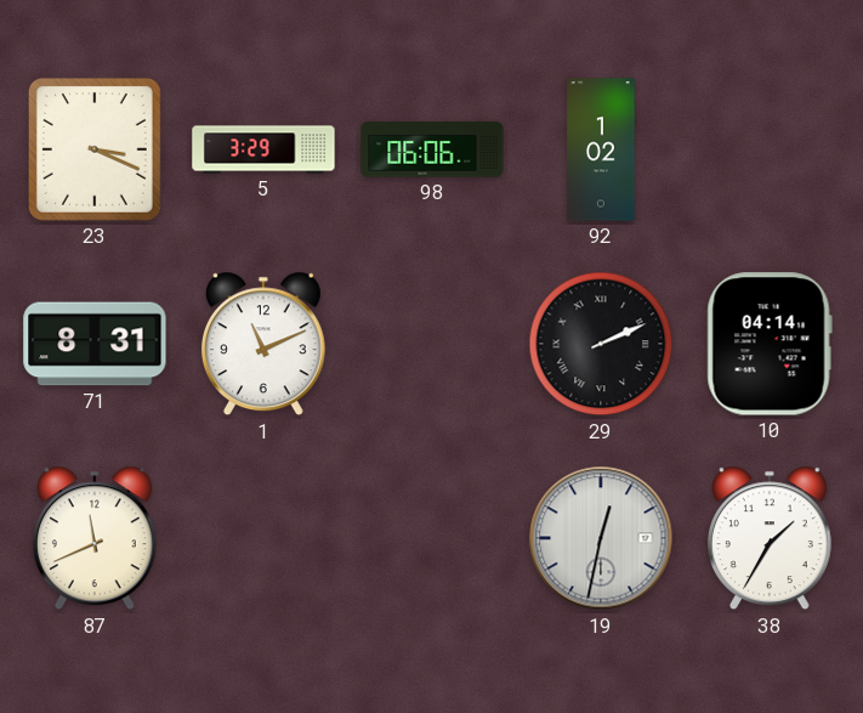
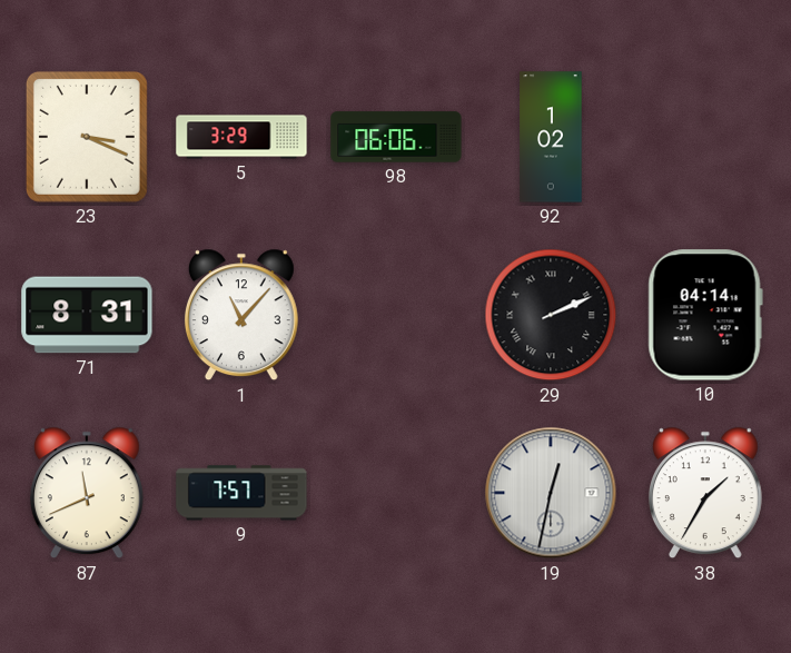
1: 11:11 -> 11:07 (241, 315)
9: none -> 7:57 (241, 493)
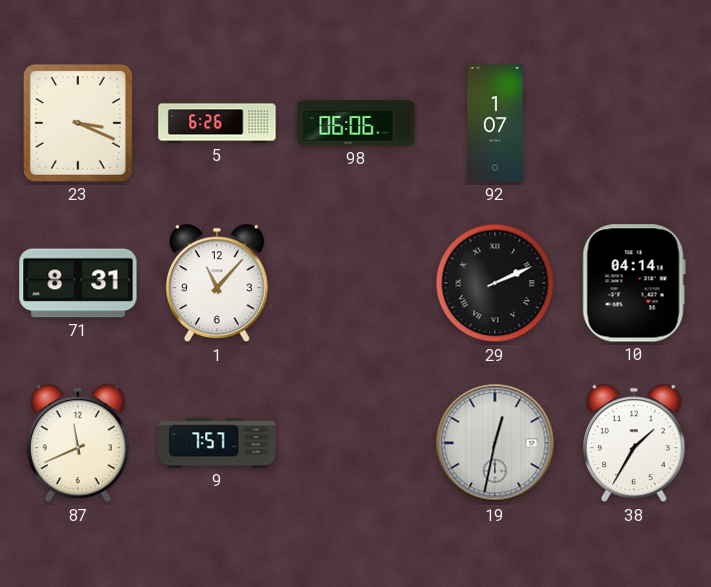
5: 3:29 -> 6:26 (217, 123)
92: 1:02 -> 1:07 (495, 123)
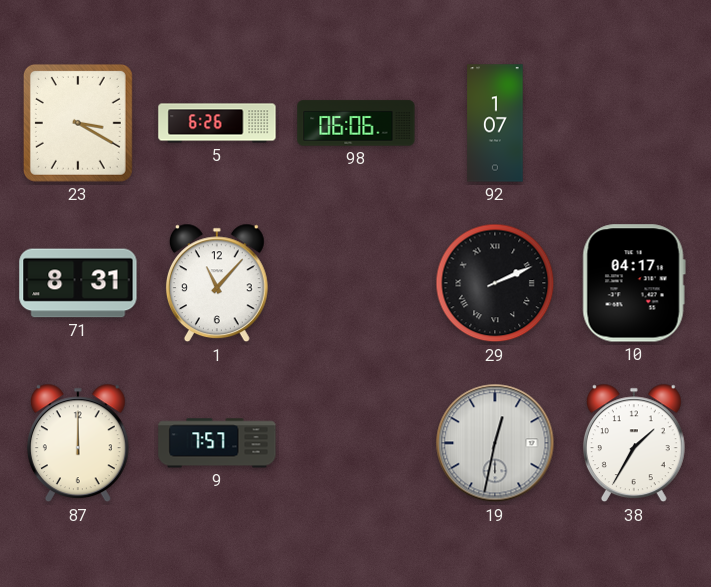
23: 3:19 -> 3:20 (78, 123)
10: 04:14 -> 04:17 (634, 283)
87: 11:41 -> 12:00 (78, 443)
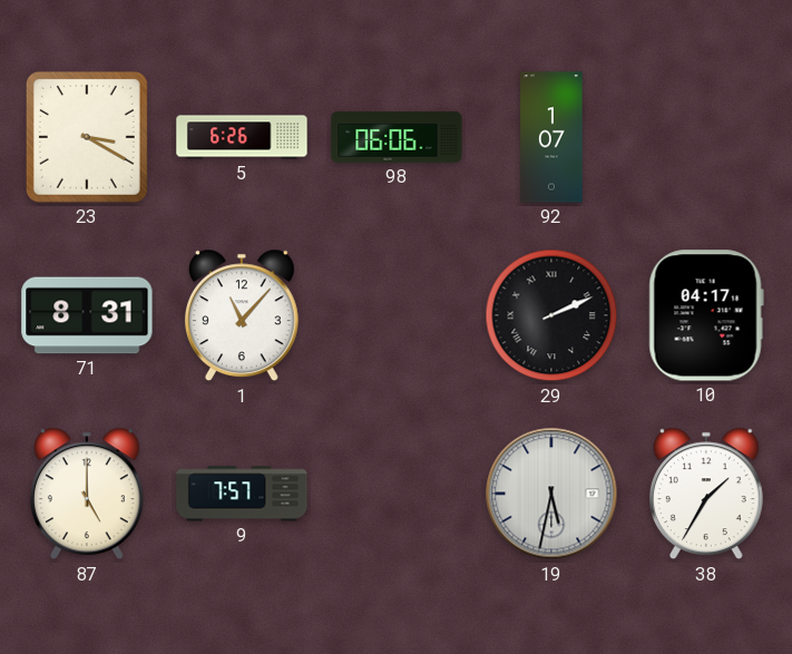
87: 12:00 -> 5:00 (87, 494)
19: 12:32 -> 5:32 (551, 494)
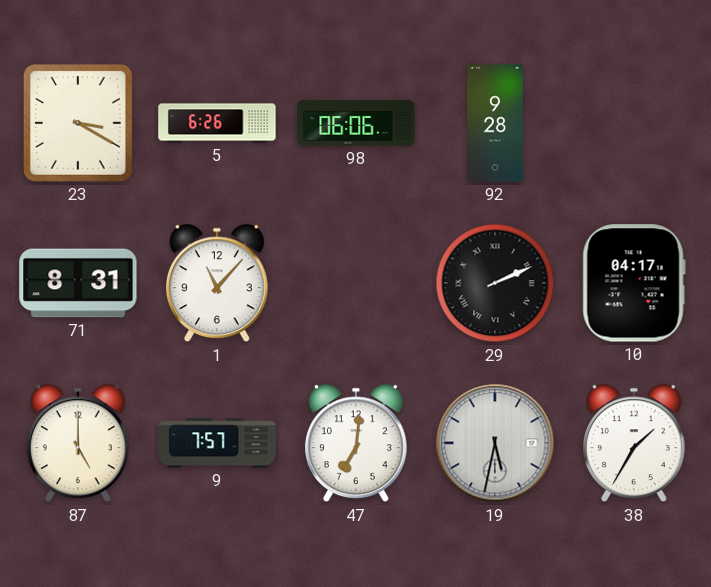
92: 1:07 -> 9:28 (495, 123)
47: none -> 7:01 (356, 443)
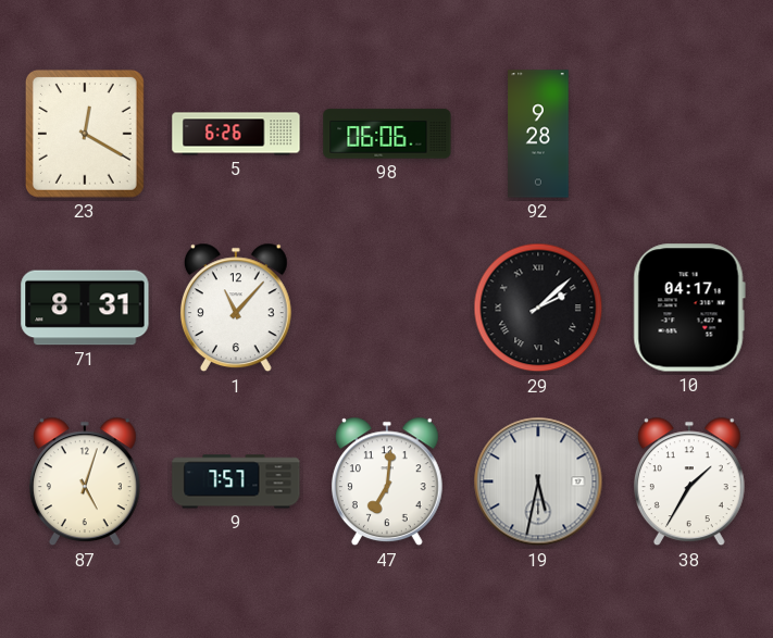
23: 3:20 -> 12:20 (85, 134)
29: 2:11 -> 2:08 (538, 308)
87: 5:00 -> 5:03 (85, 481)
